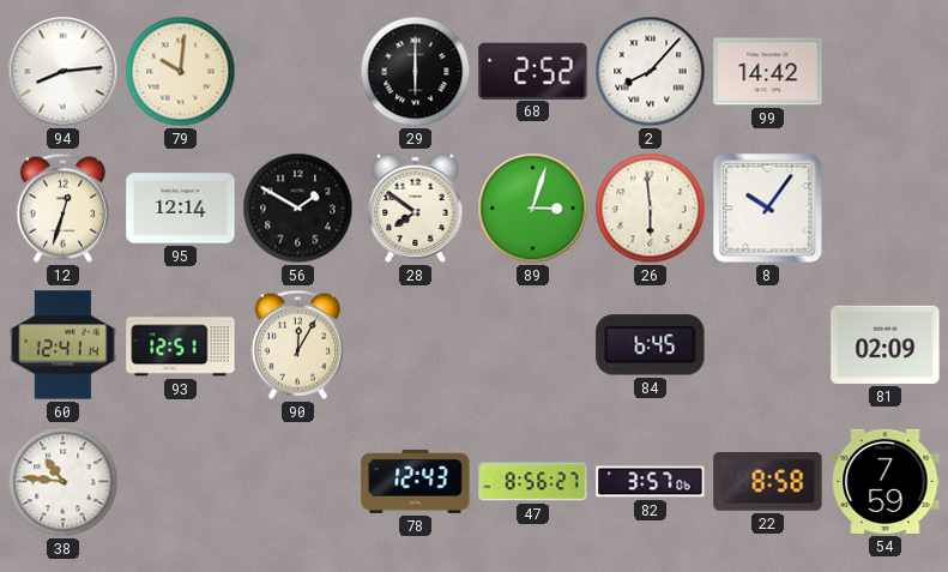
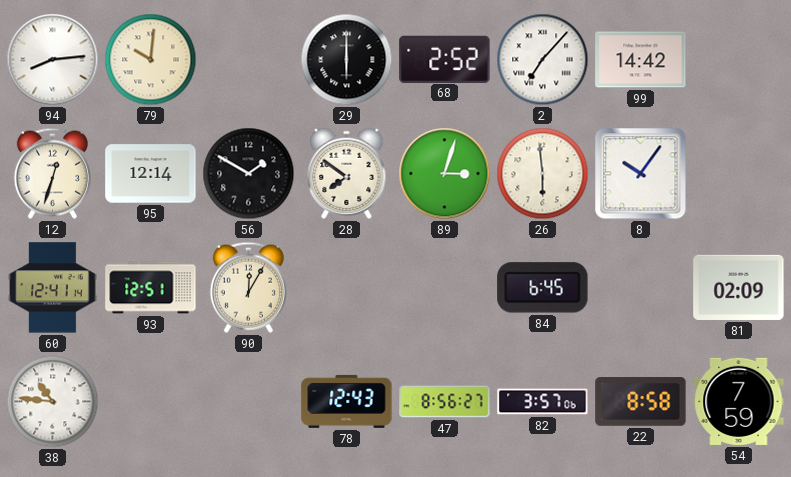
2: 8:07 -> 7:07 (543, 60)
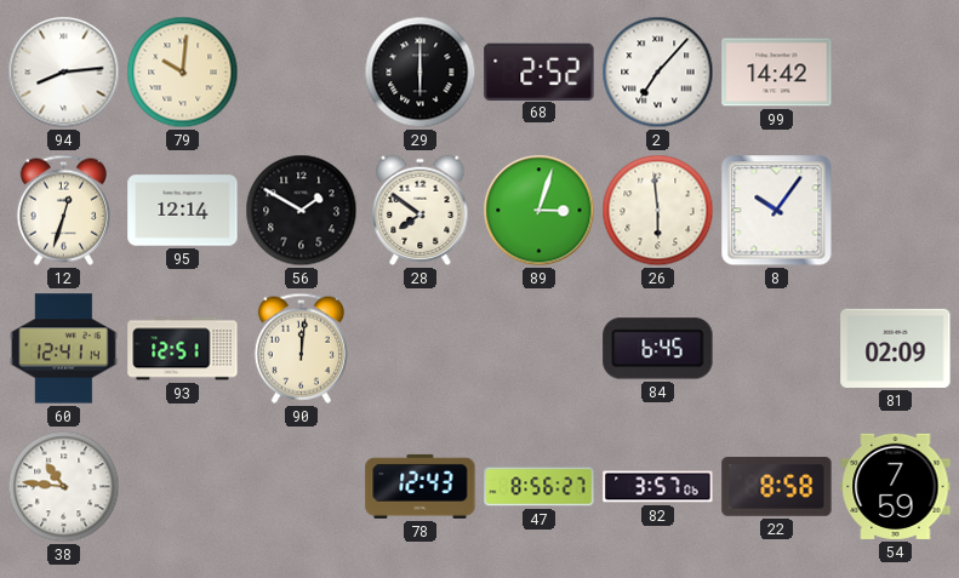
90: 12:05 -> 12:01 (301, 348)
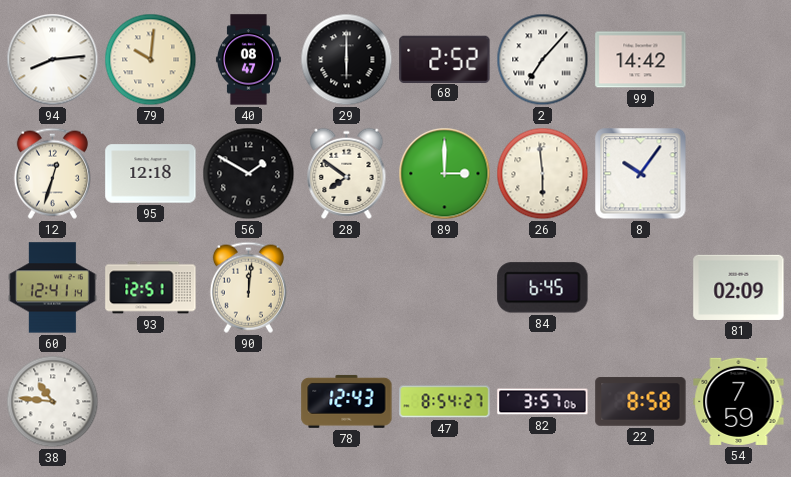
40: none -> 08:47 (248, 60)
95: 12:14 -> 12:18 (151, 174)
89: 3:03 -> 3:00 (445, 174)
47: 8:56 -> 8:54 (445, 402)
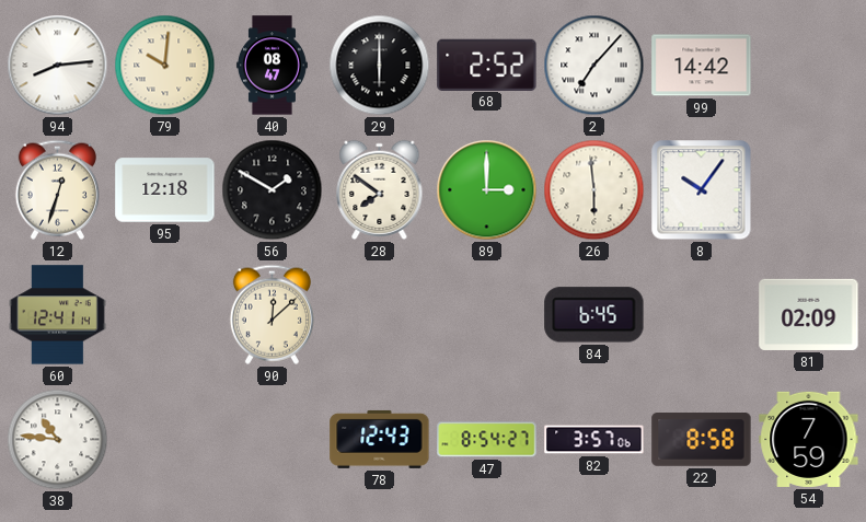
93: 12:51 -> none (151, 288)
90: 12:01 -> 12:08 (272, 314)
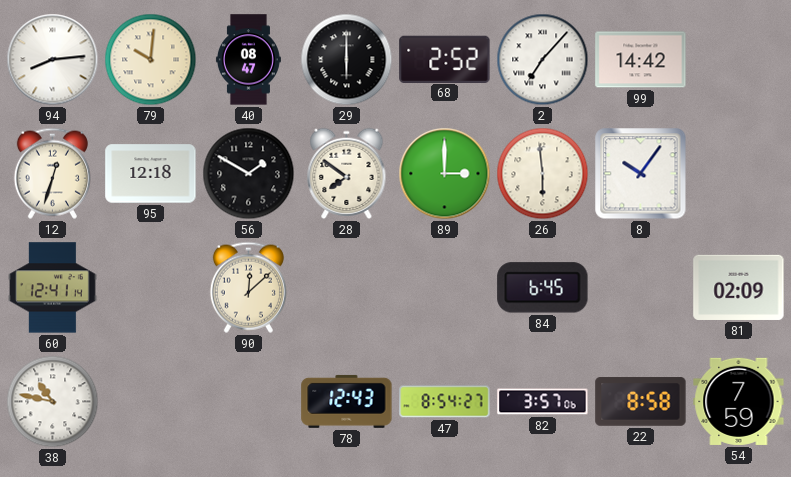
38: 10:46 -> 10:47 (53, 402)
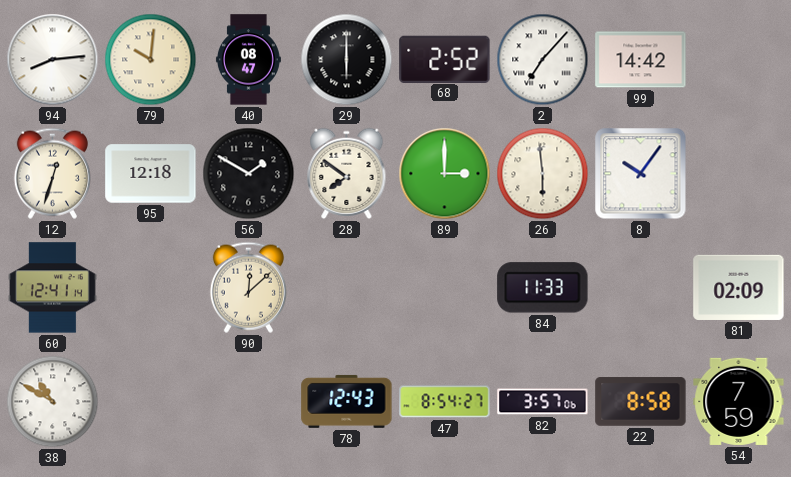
84: 6:45 -> 11:33 (543, 288)
38: 10:47 -> 10:50 (53, 402)
